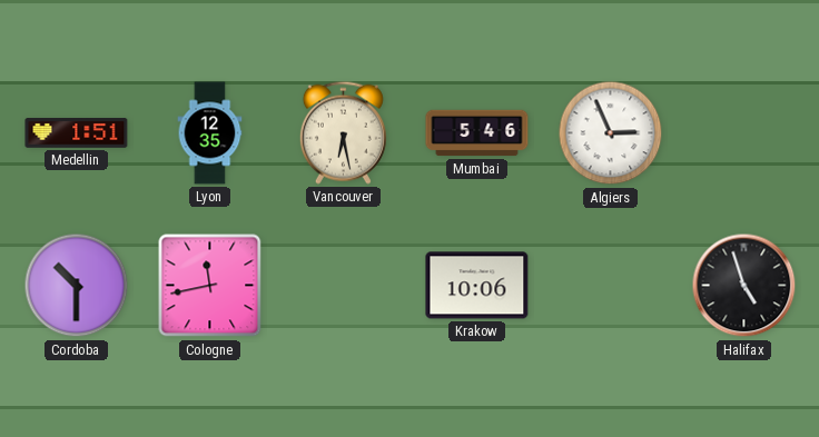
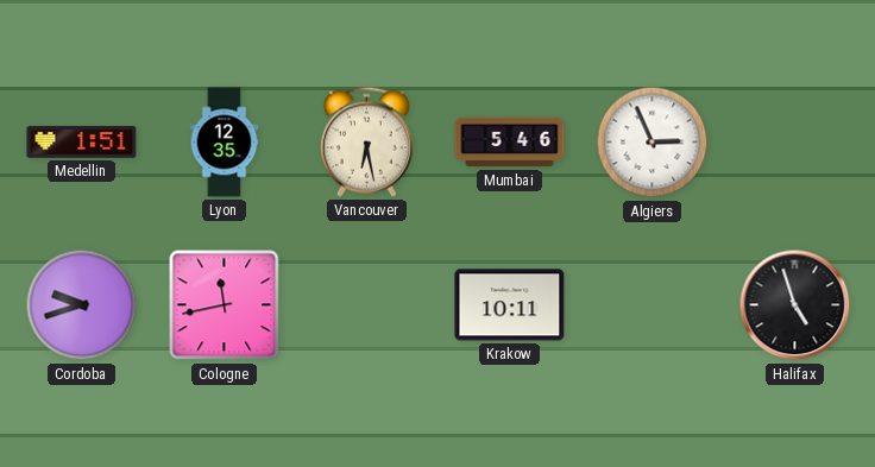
Cordoba: 10:30 -> 9:42 (82, 305)
Krakow: 10:06 -> 10:11 (510, 305)
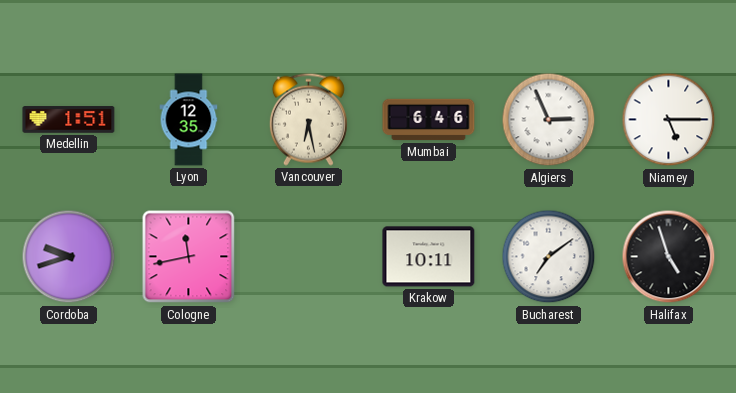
Mumbai: 5:46 -> 6:46 (429, 120)
Niamey: none -> 5:15 (669, 120)
Bucharest: none -> 7:09 (549, 257)
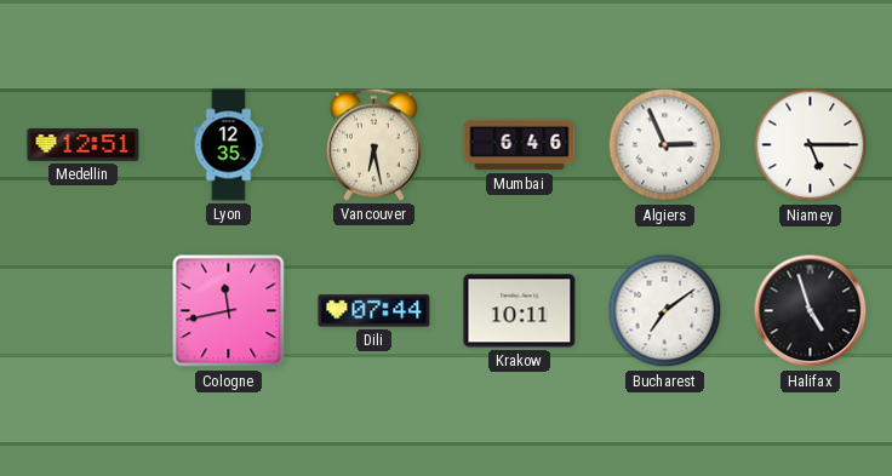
Medellin: 1:51 -> 12:51 (84, 145)
Cordoba: 9:42 -> none (69, 257)
Dili: none -> 07:44 (374, 311)
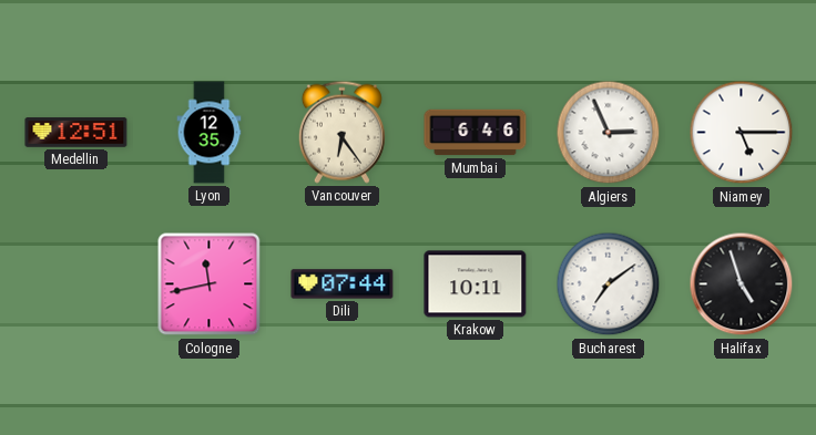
Vancouver: 6:28 -> 6:24 (341, 132)
